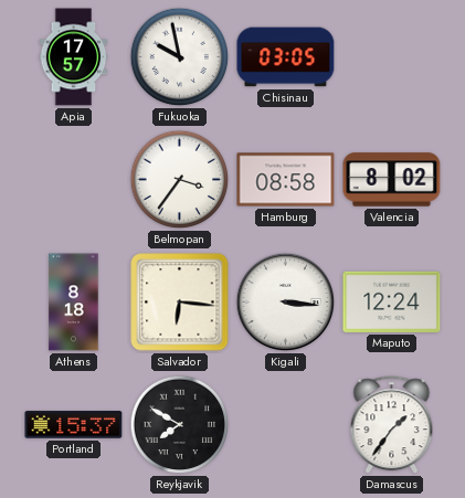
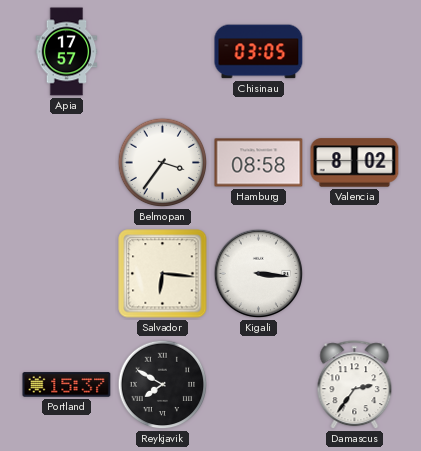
Fukuoka: 9:58 -> none (180, 57)
Athens: 8:18 -> none (74, 303)
Maputo: 12:24 -> none (392, 301)
Damascus: 1:36 -> 2:36 (355, 385)
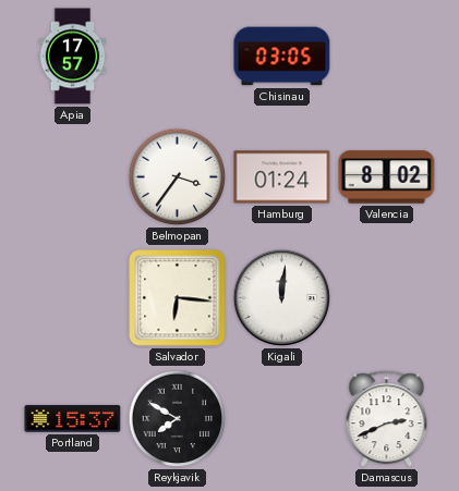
Hamburg: 08:58 -> 01:24 (282, 177)
Kigali: 3:16 -> 12:01 (282, 298)
Damascus: 2:36 -> 2:41 (387, 419)
